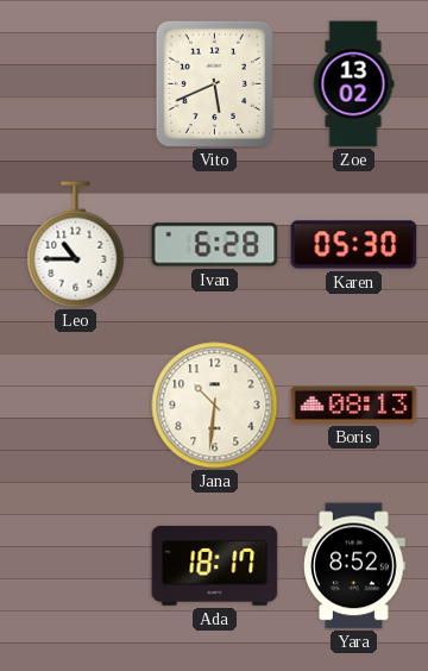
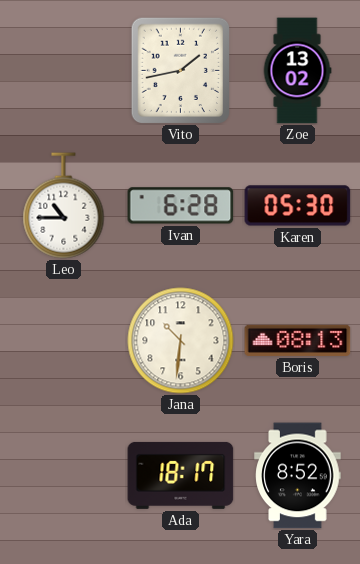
Vito: 5:41 -> 1:43 (180, 70)
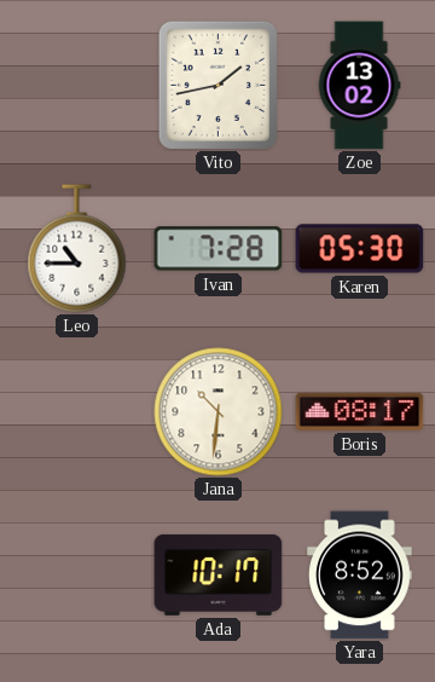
Ivan: 6:28 -> 7:28 (219, 249)
Boris: 08:13 -> 08:17 (360, 411)
Ada: 18:17 -> 10:17 (219, 574)
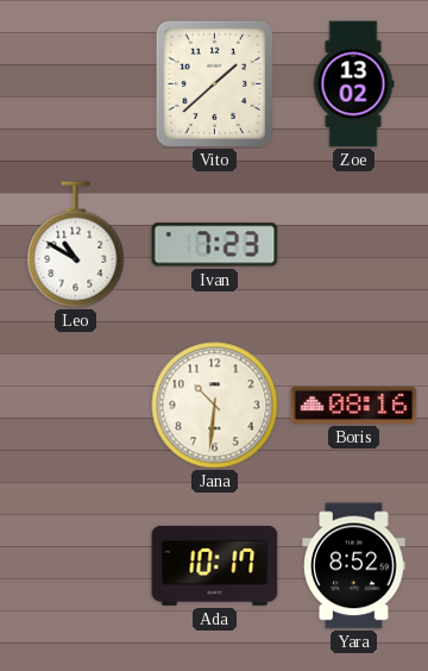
Vito: 1:43 -> 1:38 (214, 83)
Leo: 10:45 -> 10:50 (76, 245)
Ivan: 7:28 -> 7:23 (215, 245)
Karen: 05:30 -> none (360, 249)
Boris: 08:17 -> 08:16 (354, 405)
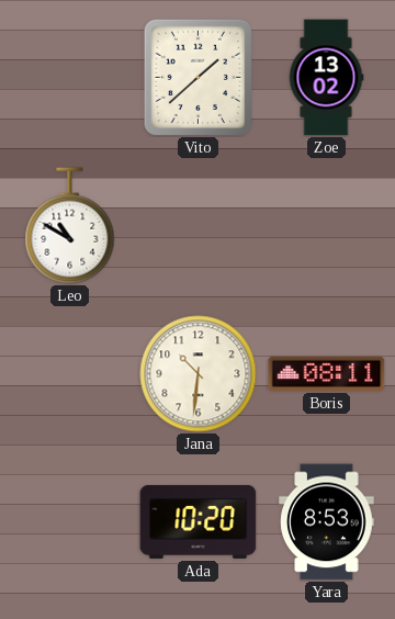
Ivan: 7:23 -> none (215, 245)
Boris: 08:16 -> 08:11 (327, 373)
Ada: 10:17 -> 10:20 (199, 521)
Yara: 8:52 -> 8:53 (327, 522)
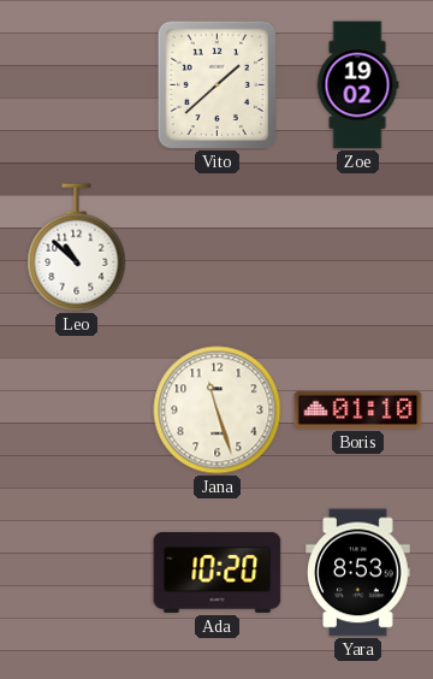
Zoe: 13:02 -> 19:02 (357, 85)
Leo: 10:50 -> 10:52 (77, 248)
Jana: 10:31 -> 11:27 (218, 411)
Boris: 08:11 -> 01:10 (358, 409)
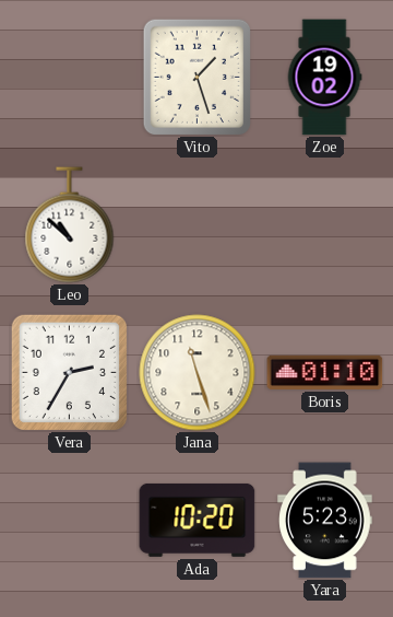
Vito: 1:38 -> 1:27 (196, 77)
Vera: none -> 2:35 (69, 372)
Yara: 8:53 -> 5:23 (325, 521)
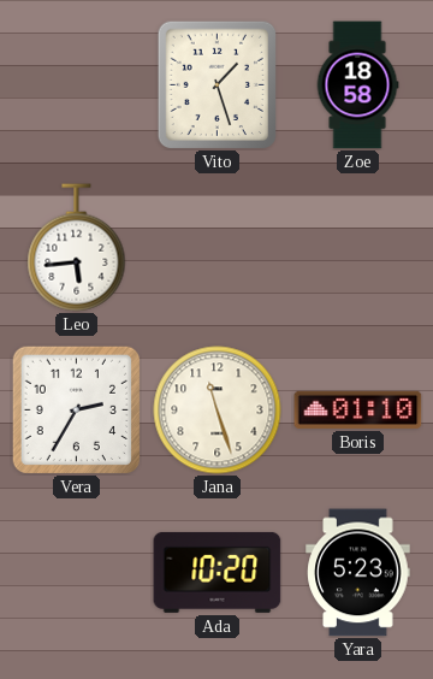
Zoe: 19:02 -> 18:58 (357, 85)
Leo: 10:52 -> 5:44 (77, 248)
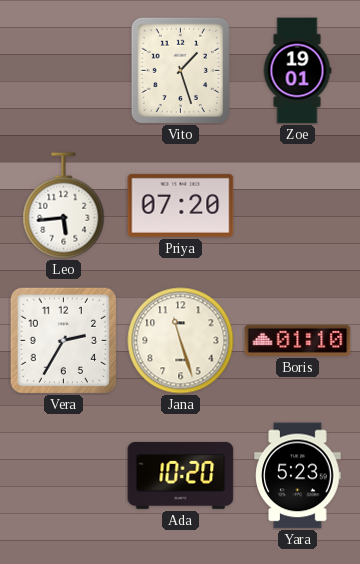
Zoe: 18:58 -> 19:01 (297, 71)
Priya: none -> 07:20 (181, 205)
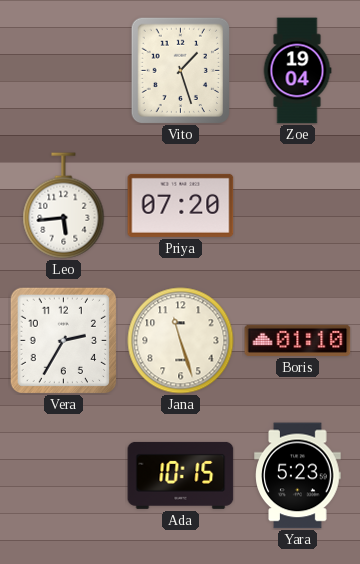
Zoe: 19:01 -> 19:04 (297, 71)
Ada: 10:20 -> 10:15 (181, 475)
